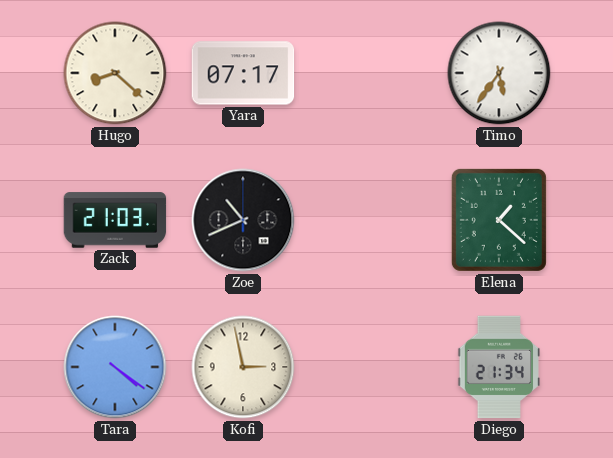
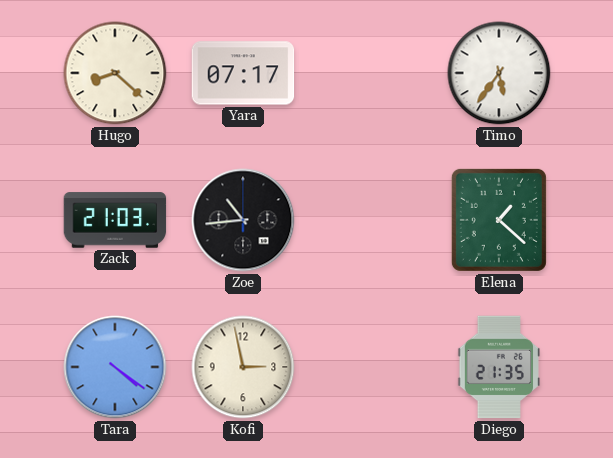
Zoe: 10:41 -> 10:44 (243, 220)
Diego: 21:34 -> 21:35 (499, 367)
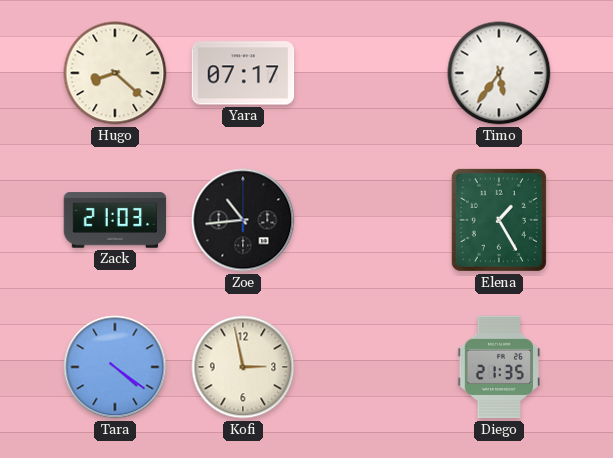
Elena: 1:22 -> 1:25 (499, 220)
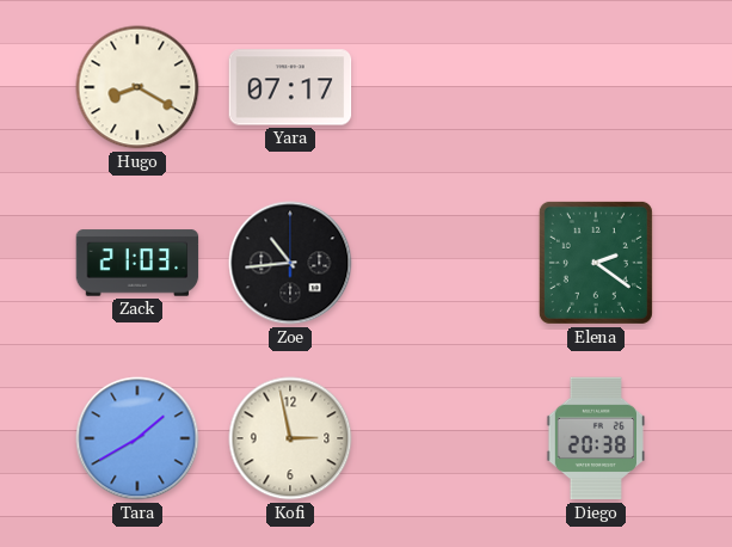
Hugo: 8:22 -> 8:20 (137, 87)
Timo: 5:36 -> none (499, 73)
Elena: 1:25 -> 2:21 (596, 263)
Tara: 4:21 -> 1:40 (137, 438)
Diego: 21:35 -> 20:38 (596, 438)
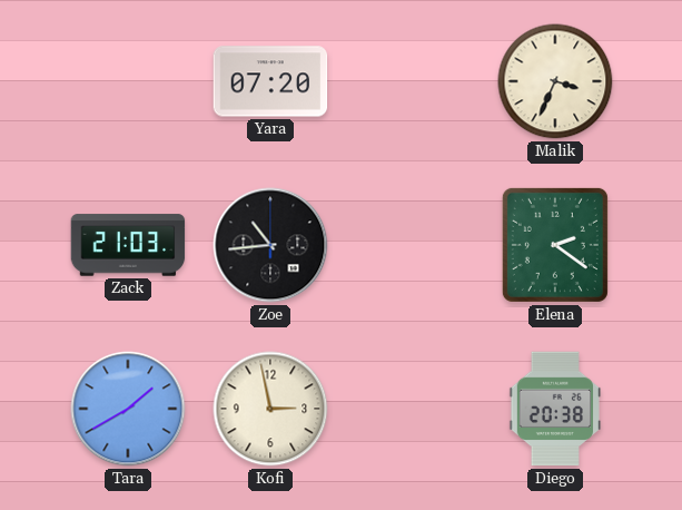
Hugo: 8:20 -> none (137, 87)
Yara: 07:17 -> 07:20 (270, 81)
Malik: none -> 3:34 (555, 81)
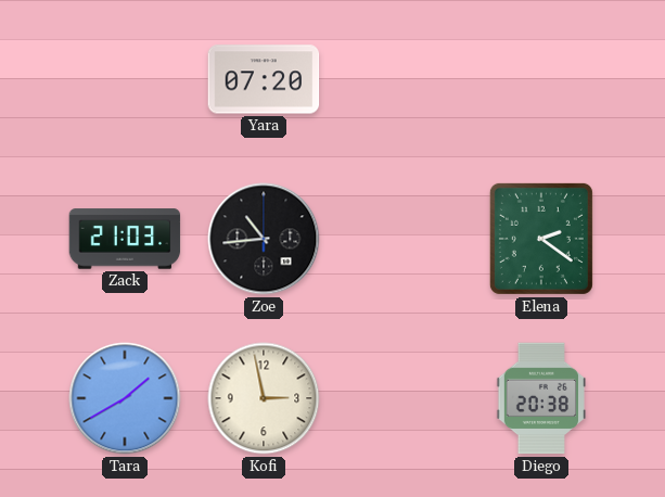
Malik: 3:34 -> none (555, 81)
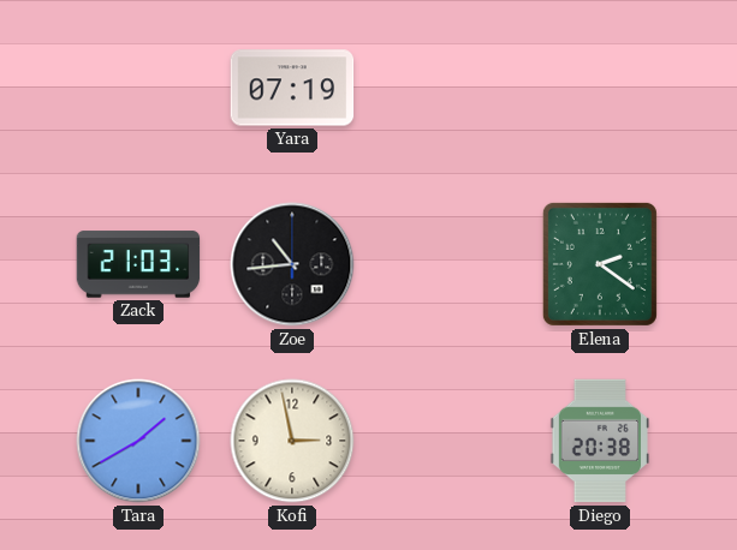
Yara: 07:20 -> 07:19 (292, 88)
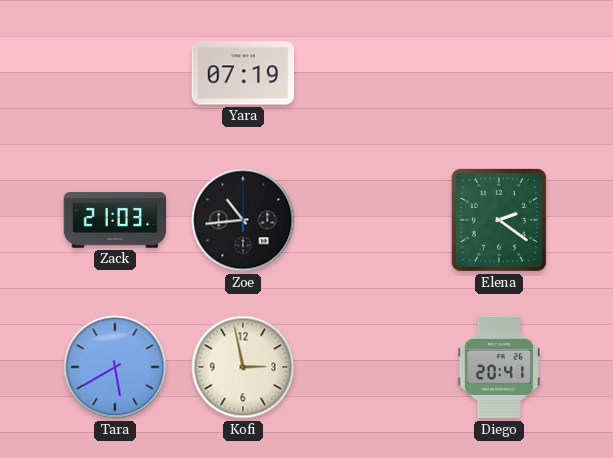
Tara: 1:40 -> 5:40 (115, 367)
Diego: 20:38 -> 20:41 (499, 367)
